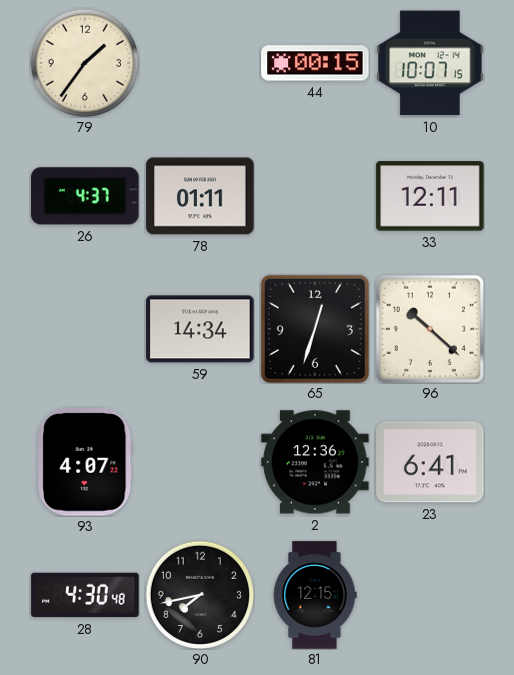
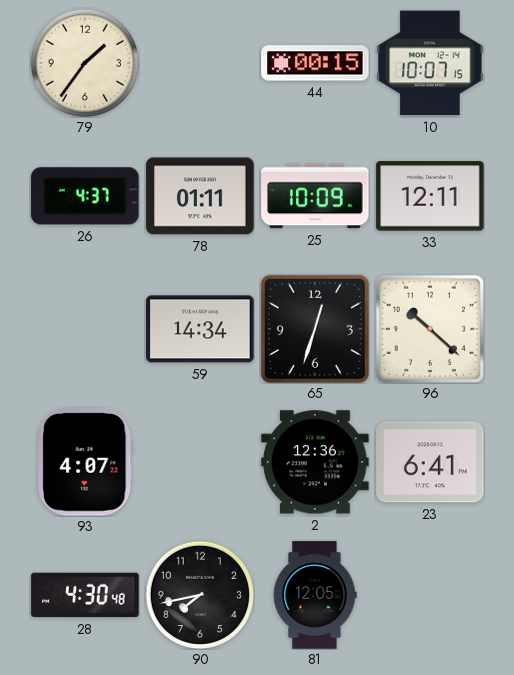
25: none -> 10:09 (315, 196)
81: 12:15 -> 12:05 (315, 595)
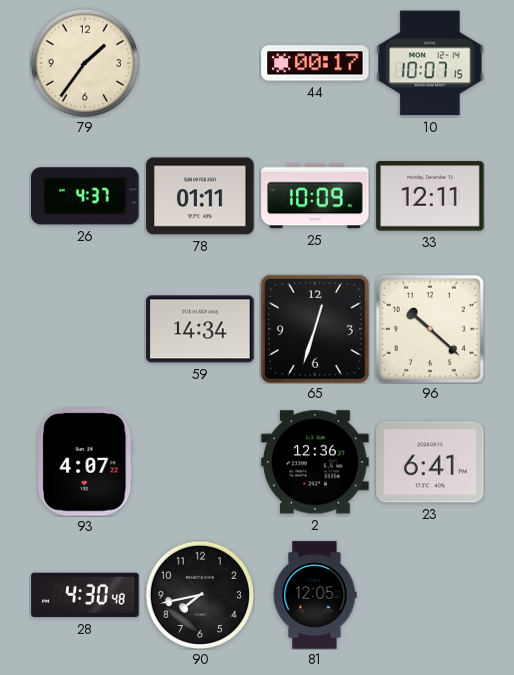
44: 00:15 -> 00:17 (315, 63)
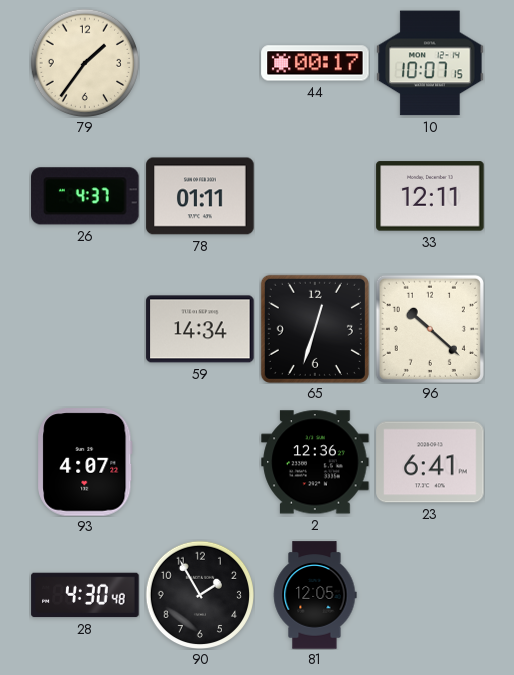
25: 10:09 -> none (315, 196)
90: 7:43 -> 1:55 (199, 594)
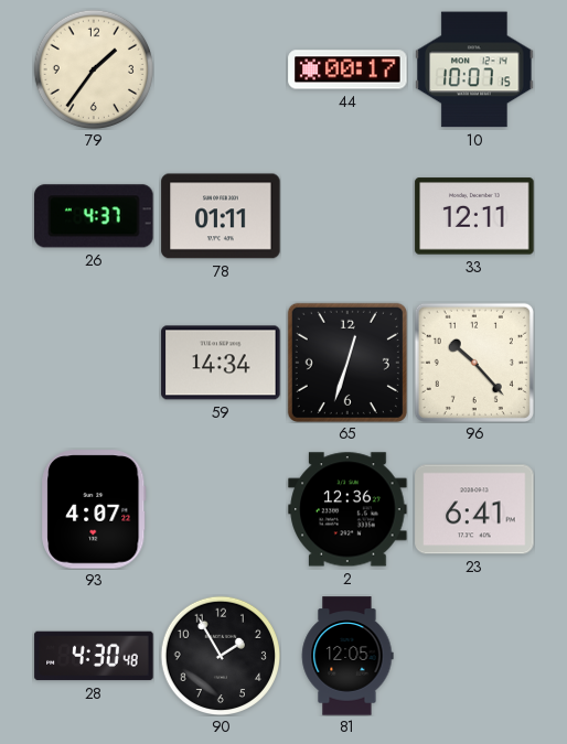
96: 10:22 -> 10:23 (474, 363)
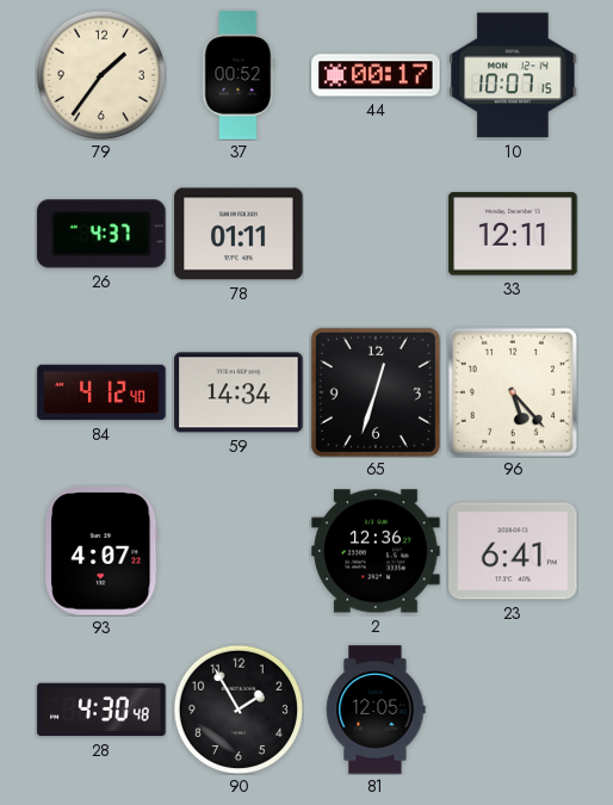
37: none -> 00:52 (239, 75)
84: none -> 4:12 (101, 392)
96: 10:23 -> 5:23 (513, 392)
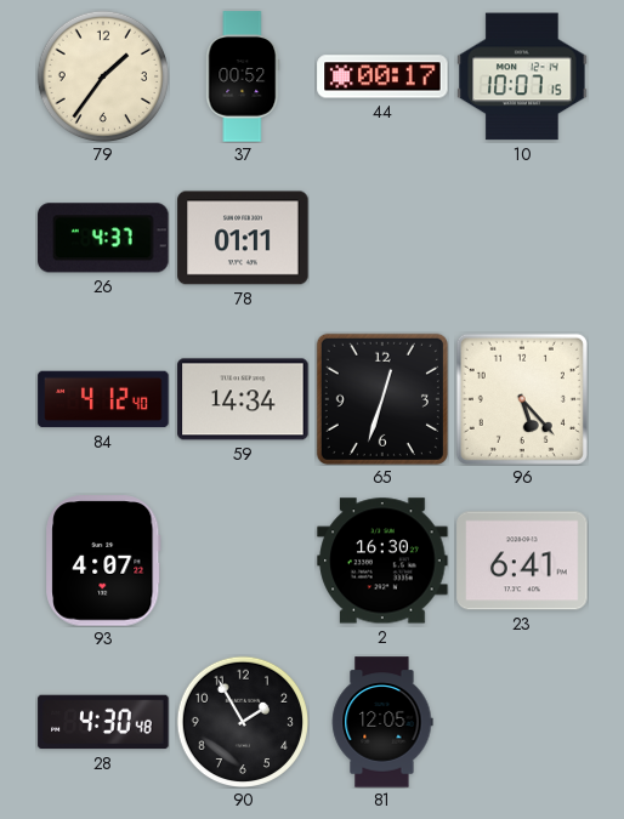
33: 12:11 -> none (513, 234)
2: 12:36 -> 16:30 (382, 561)
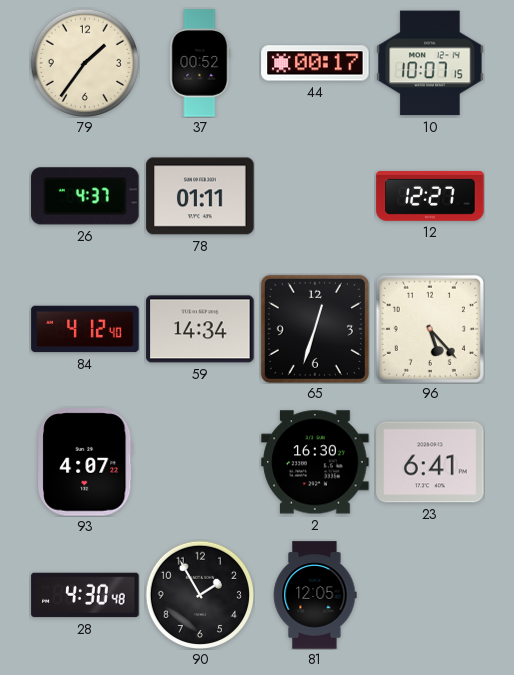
12: none -> 12:27 (430, 196)
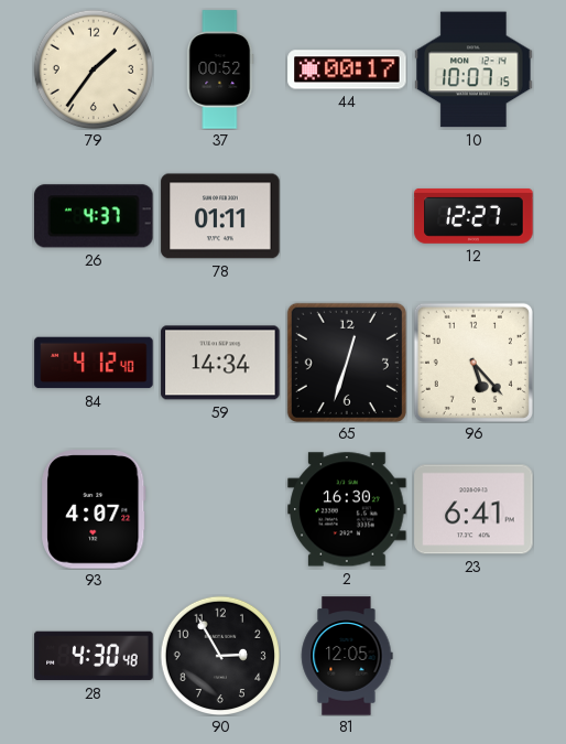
90: 1:55 -> 2:55 (219, 655)
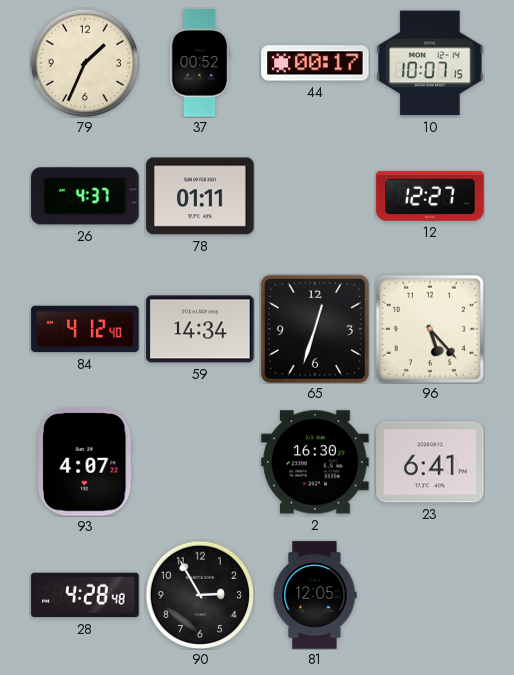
79: 1:36 -> 1:34 (84, 62)
28: 4:30 -> 4:28 (85, 595)
